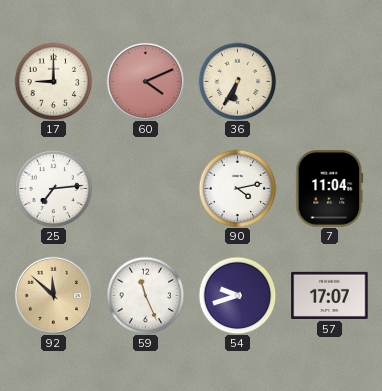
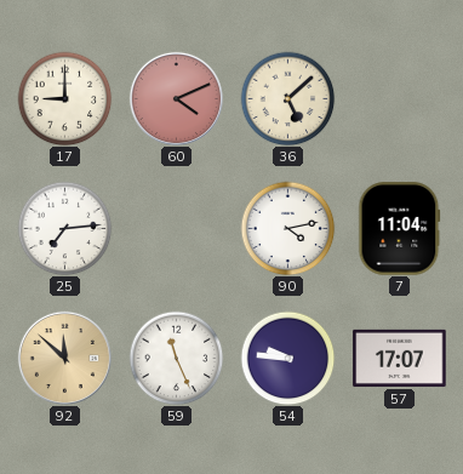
36: 6:35 -> 5:08 (287, 98)
54: 9:42 -> 9:46 (287, 358)
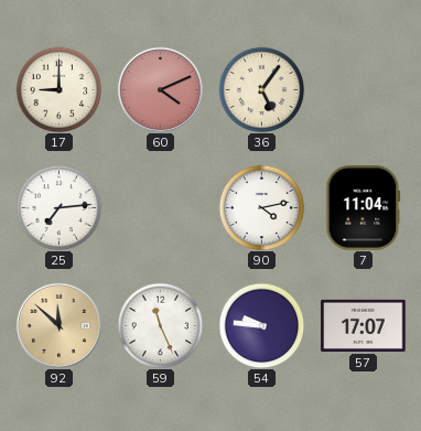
36: 5:08 -> 5:06 (261, 89)
